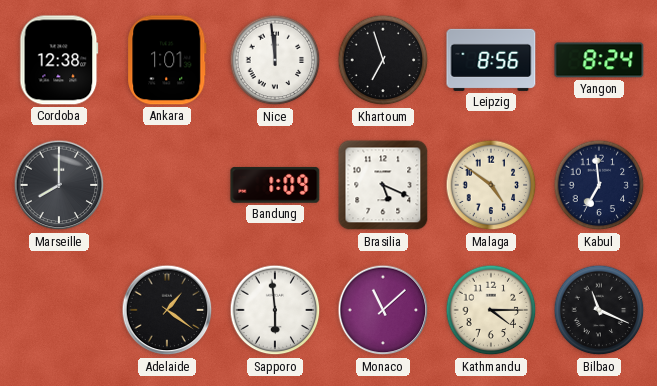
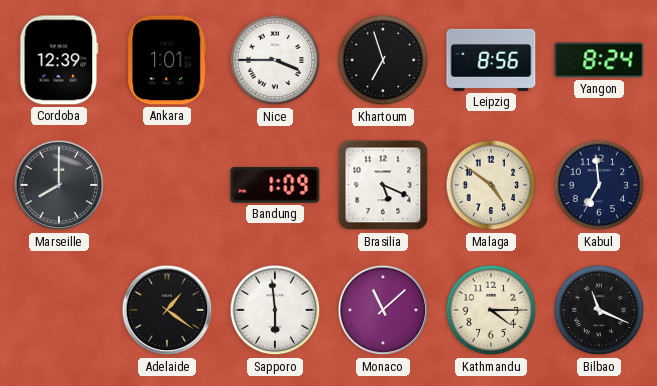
Cordoba: 12:38 -> 12:39 (59, 60)
Nice: 11:59 -> 3:45 (275, 60)
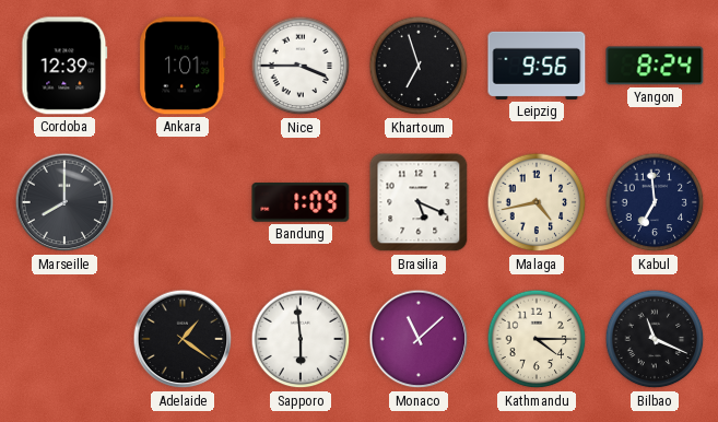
Leipzig: 8:56 -> 9:56 (537, 66)
Malaga: 4:51 -> 4:43 (537, 202)
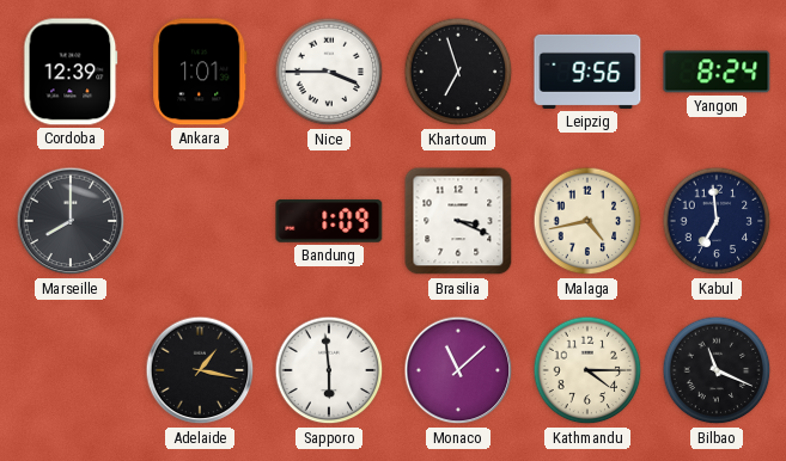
Brasilia: 5:19 -> 3:19 (458, 221)
Adelaide: 1:21 -> 1:17 (200, 370)
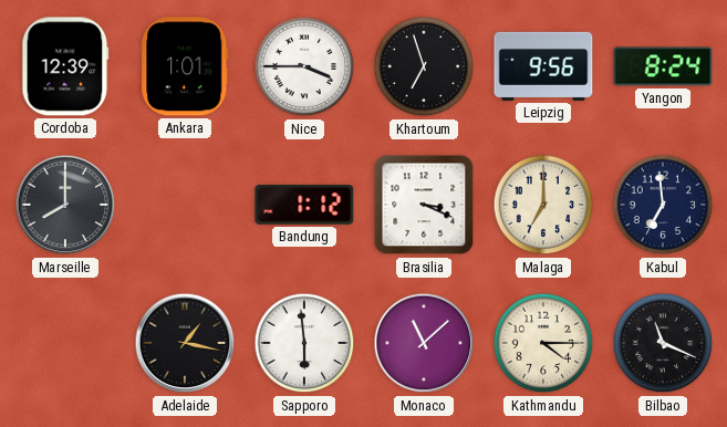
Bandung: 1:09 -> 1:12 (304, 205)
Malaga: 4:43 -> 7:00 (543, 205)
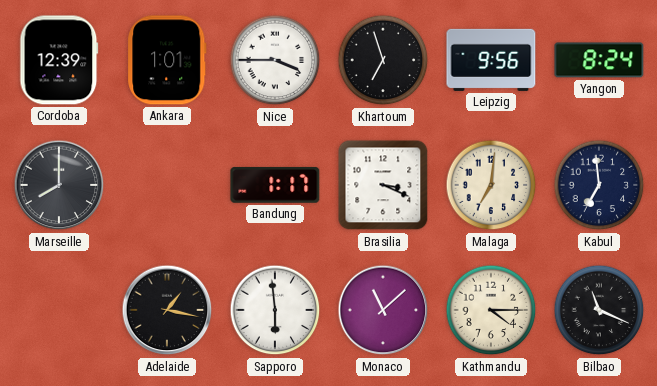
Bandung: 1:12 -> 1:17 (275, 185)
Malaga: 7:00 -> 7:01 (491, 185)
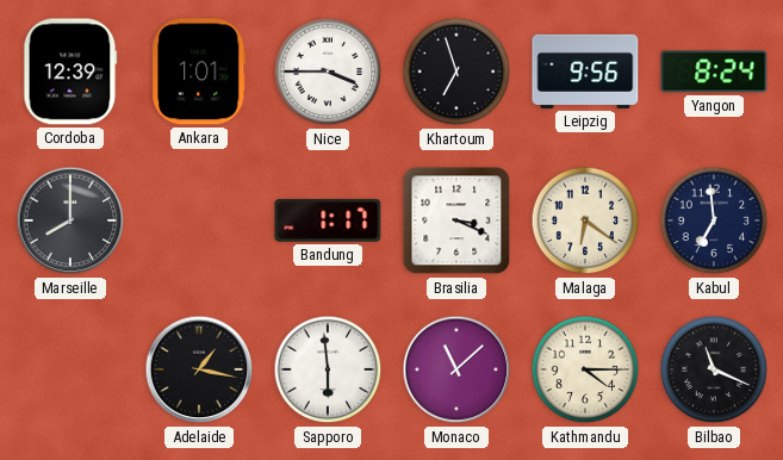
Malaga: 7:01 -> 6:21 (585, 220)
